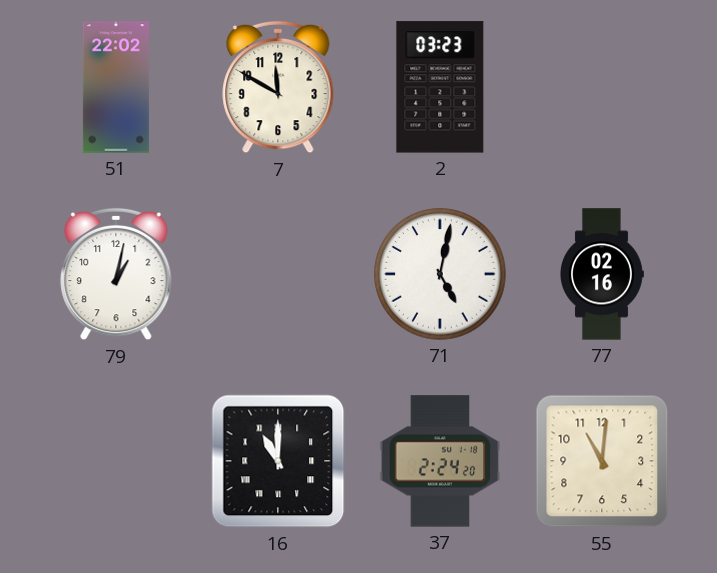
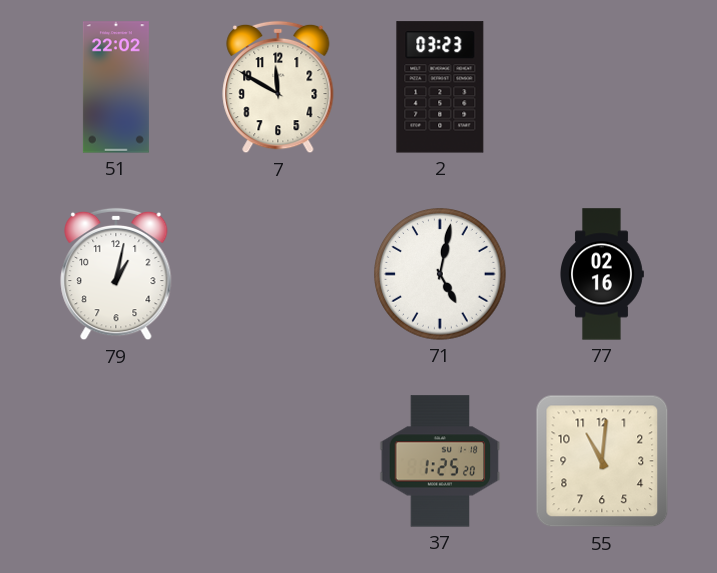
16: 11:00 -> none (278, 461)
37: 2:24 -> 1:25 (440, 461)
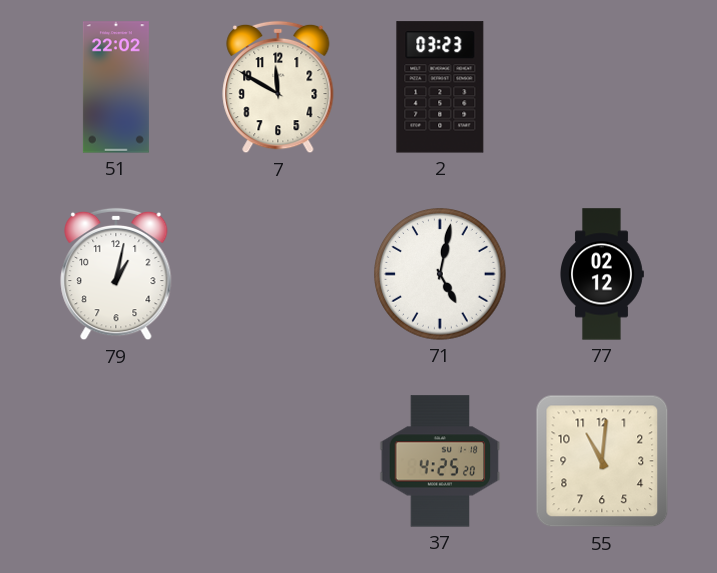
77: 02:16 -> 02:12 (602, 274)
37: 1:25 -> 4:25 (440, 461)
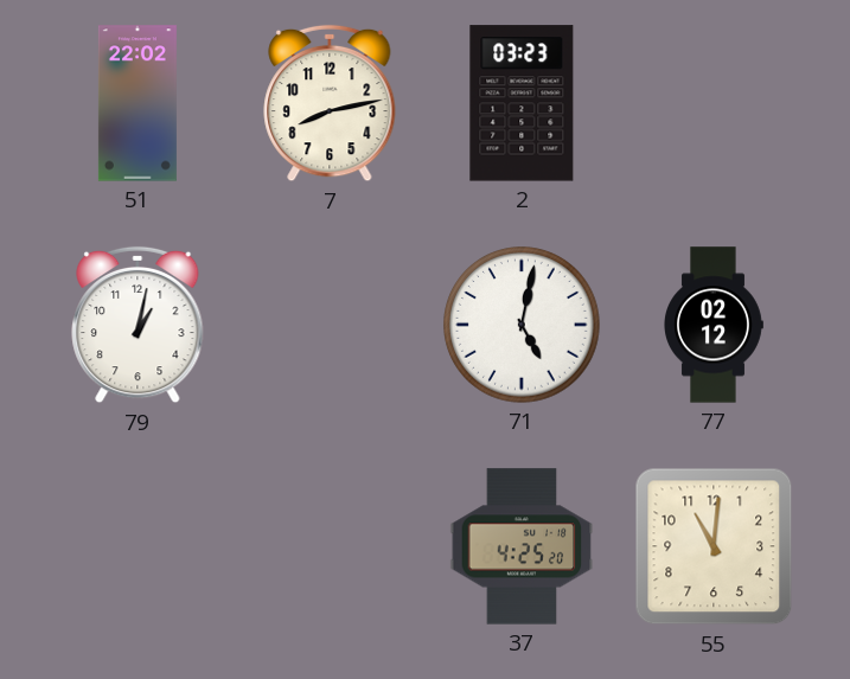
7: 11:50 -> 8:13 (330, 103)
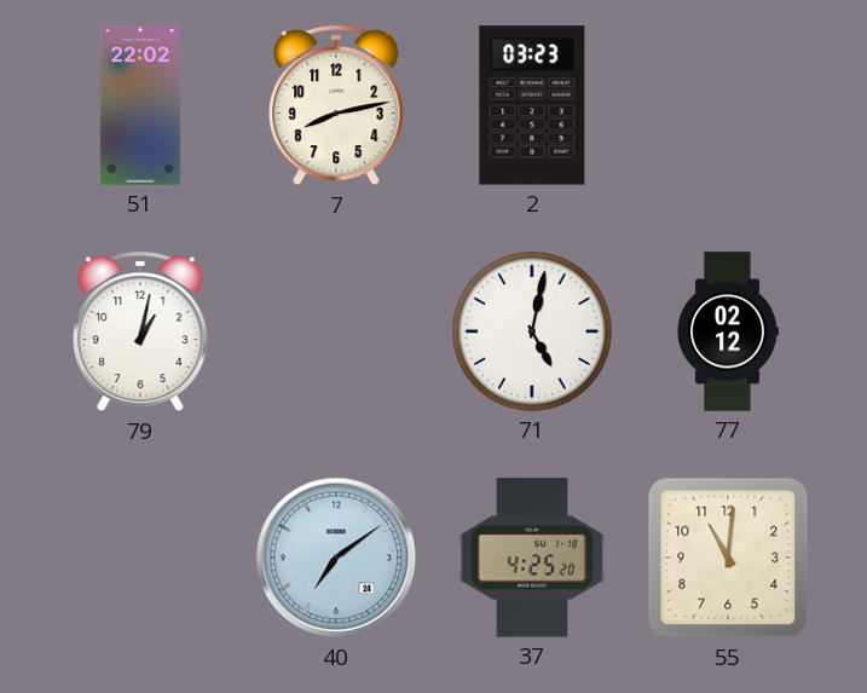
40: none -> 7:09 (336, 558)
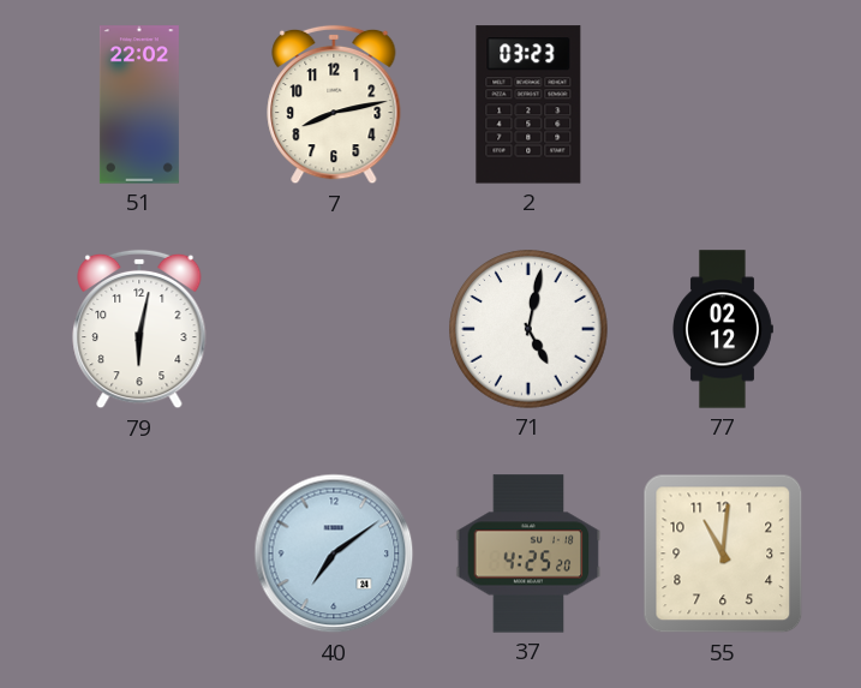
79: 1:02 -> 6:02 (139, 329)
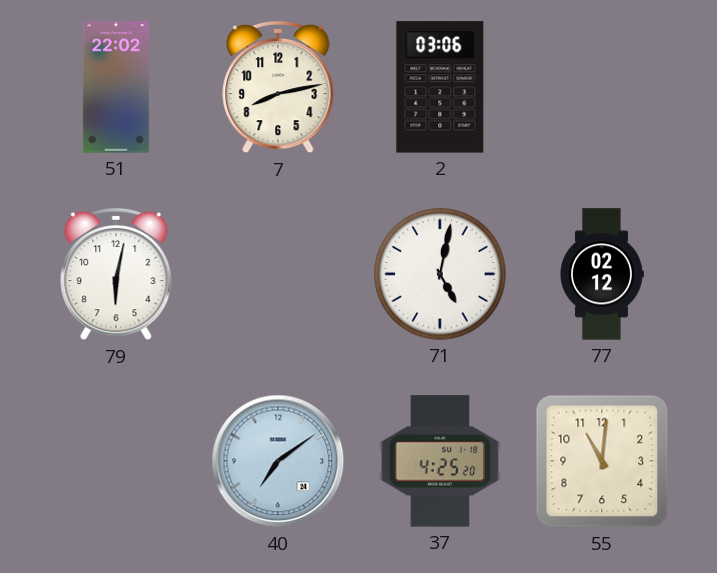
2: 03:23 -> 03:06 (440, 87)
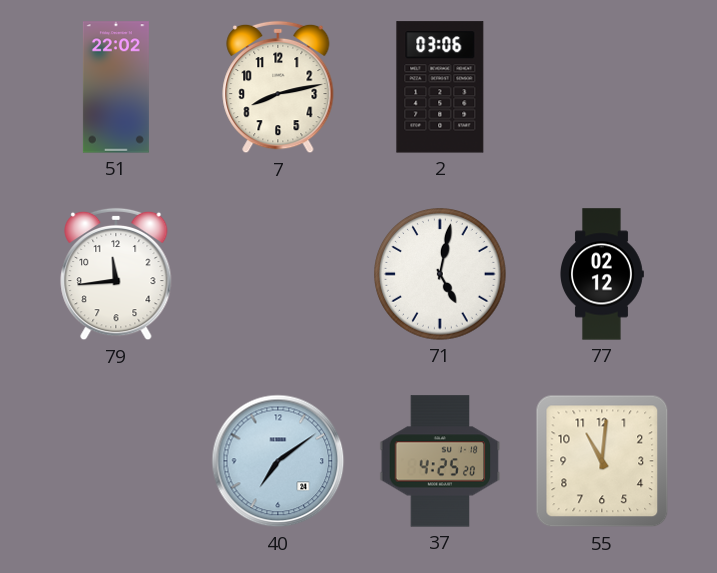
79: 6:02 -> 11:44 (116, 274)
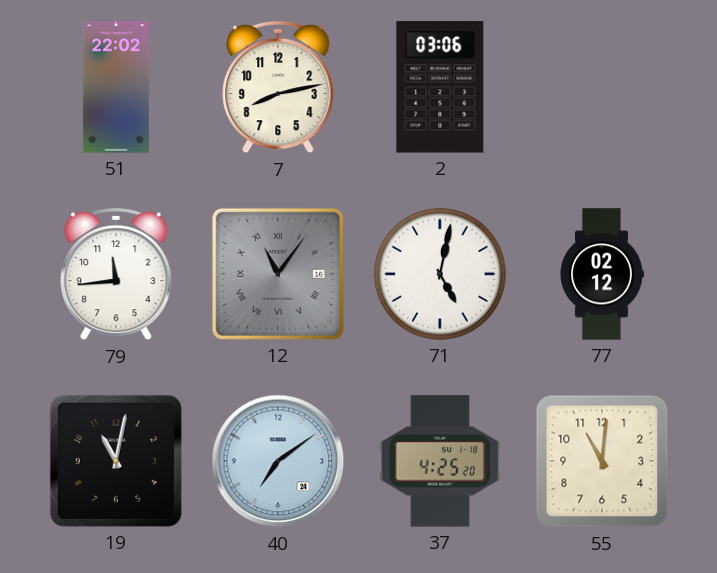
12: none -> 11:06 (278, 274)
19: none -> 11:02 (116, 461)
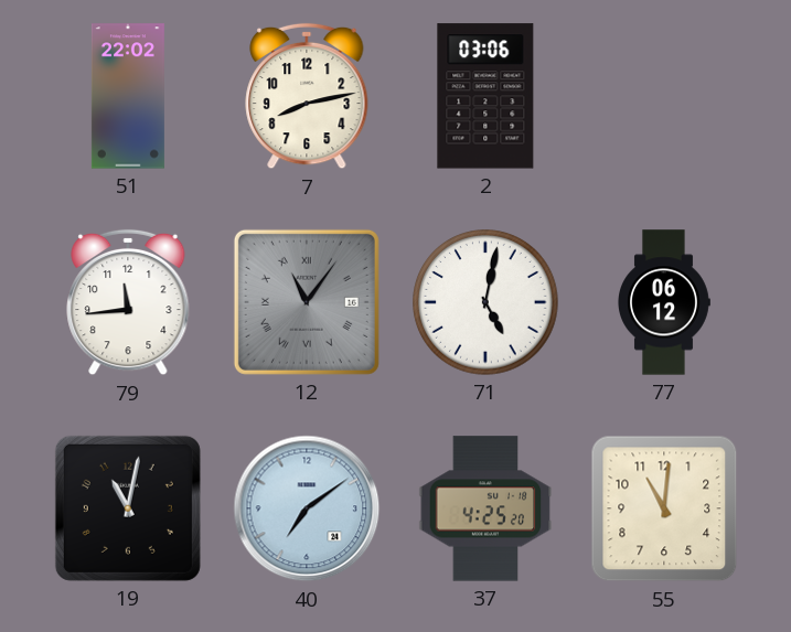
77: 02:12 -> 06:12 (664, 302)
